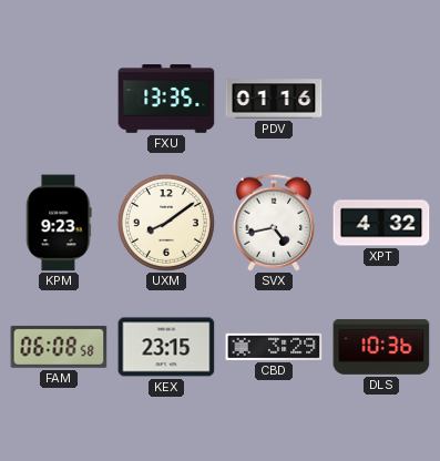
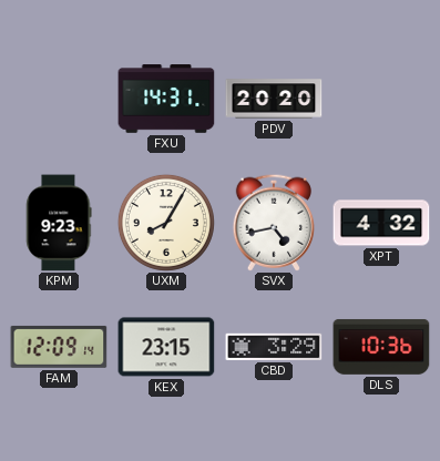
FXU: 13:35 -> 14:31 (166, 99)
PDV: 01:16 -> 20:20 (274, 99)
UXM: 8:09 -> 8:05 (166, 223)
FAM: 06:08 -> 12:09 (59, 347)
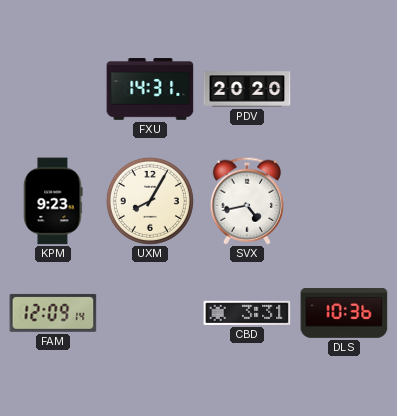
XPT: 4:32 -> none (381, 223)
KEX: 23:15 -> none (166, 347)
CBD: 3:29 -> 3:31 (247, 313)
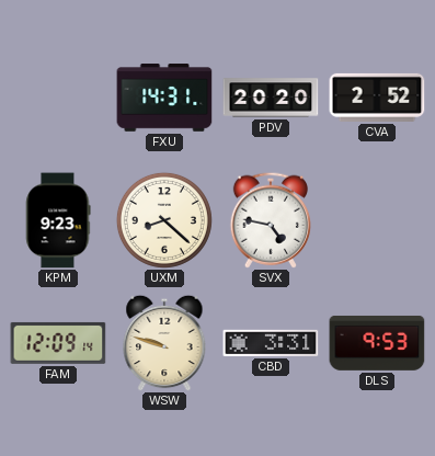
CVA: none -> 2:52 (377, 98)
UXM: 8:05 -> 8:22 (164, 220)
SVX: 4:43 -> 4:47 (270, 220)
WSW: none -> 9:48 (164, 343)
DLS: 10:36 -> 9:53 (377, 343)
